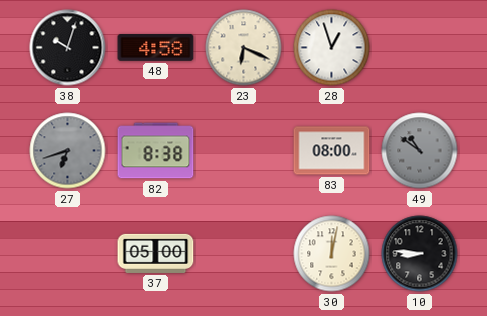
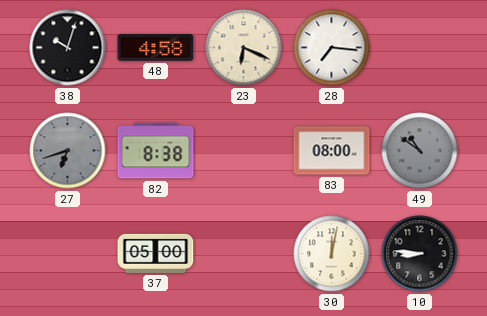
28: 12:57 -> 7:16 (332, 48)
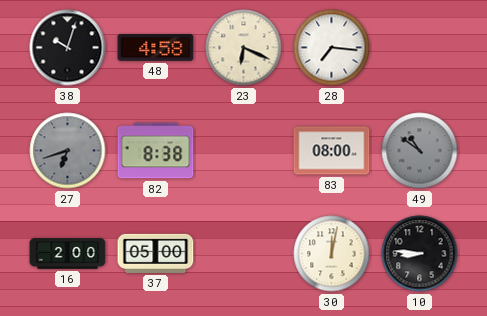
16: none -> 2:00 (68, 254)
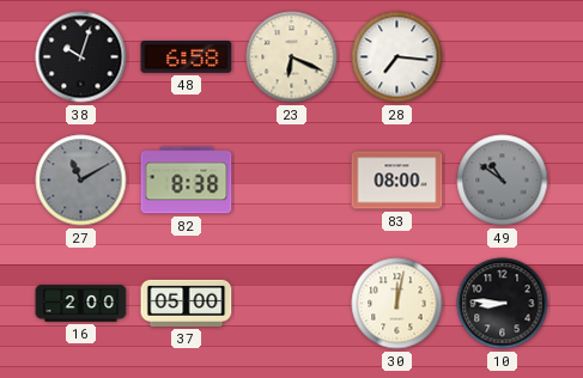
48: 4:58 -> 6:58 (187, 57)
27: 6:42 -> 11:10 (81, 181)
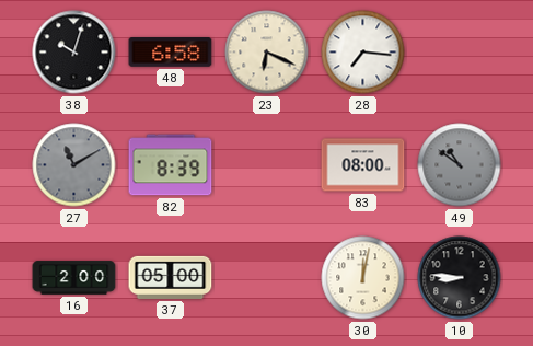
82: 8:38 -> 8:39 (171, 165)
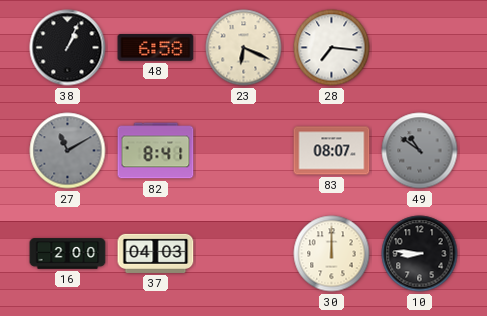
38: 10:03 -> 1:04 (68, 48)
82: 8:39 -> 8:41 (156, 151)
83: 08:00 -> 08:07 (332, 151)
37: 05:00 -> 04:03 (156, 253)
30: 12:02 -> 12:00 (332, 254)
